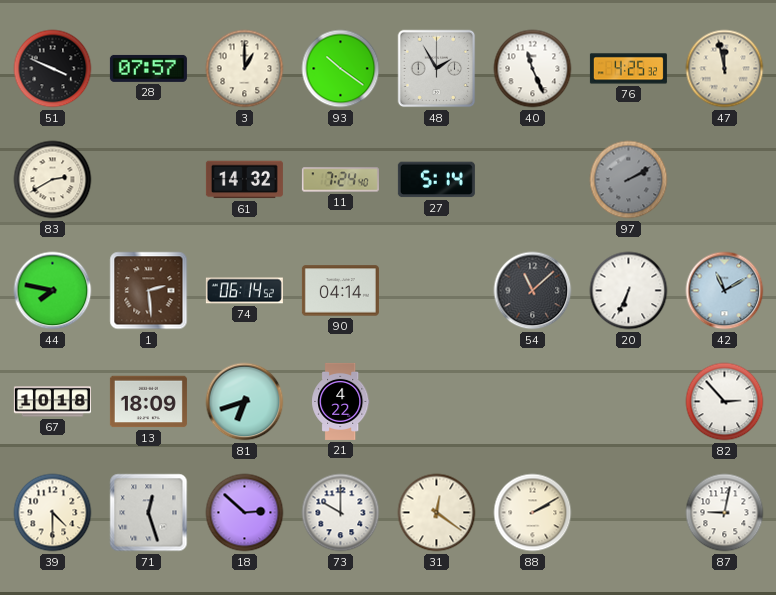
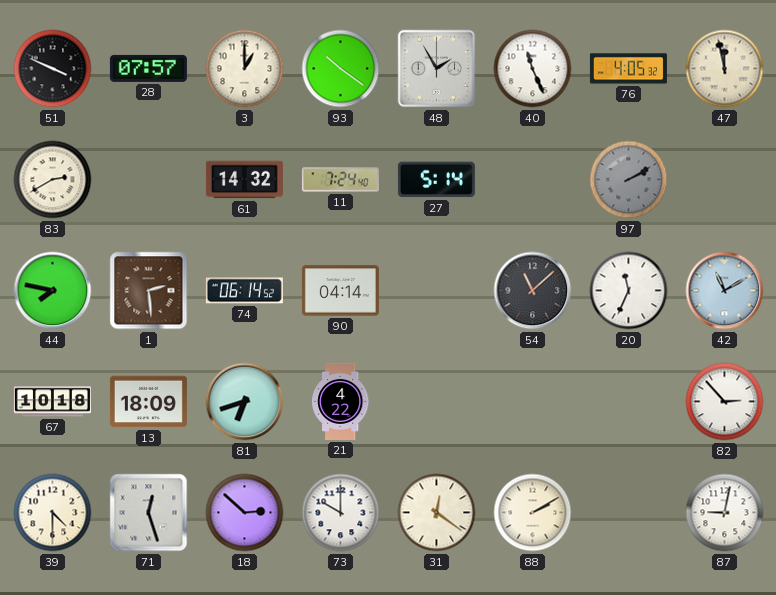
76: 4:25 -> 4:05 (628, 69)
20: 6:34 -> 11:34 (629, 291)
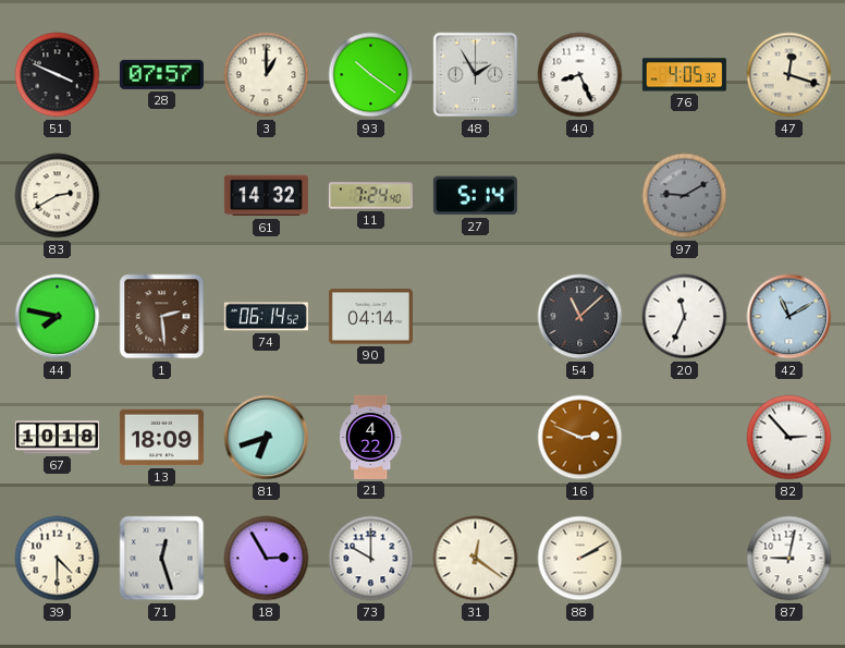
40: 11:26 -> 8:26 (580, 75)
47: 11:58 -> 12:18 (789, 75)
97: 2:10 -> 9:10 (685, 196)
16: none -> 2:49 (580, 438)
18: 2:52 -> 2:55 (267, 559)
